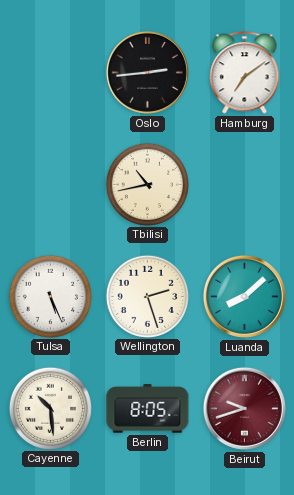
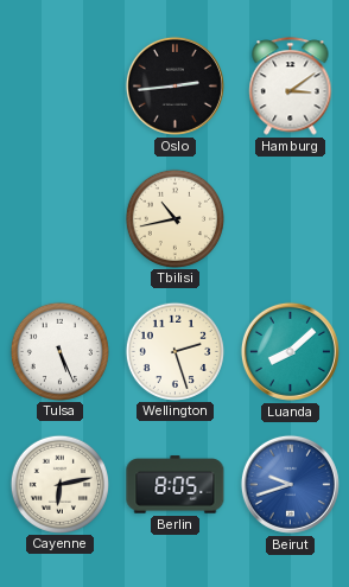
Hamburg: 7:09 -> 3:09 (291, 87)
Cayenne: 10:29 -> 6:13 (59, 484)
Beirut dial: burgundy -> blue (290, 484)
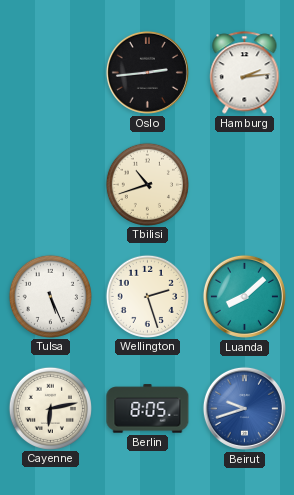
Hamburg: 3:09 -> 2:14 (245, 73)
Tbilisi: 10:43 -> 10:42 (147, 184)
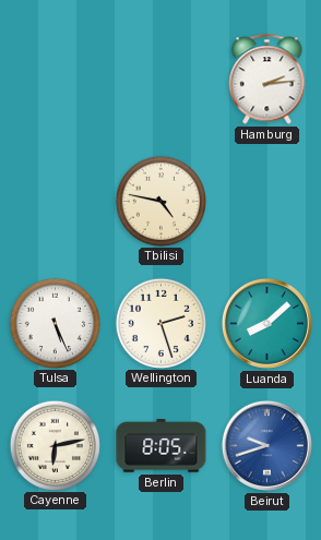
Oslo: 2:44 -> none (147, 72)
Tbilisi: 10:42 -> 4:47 (160, 201)
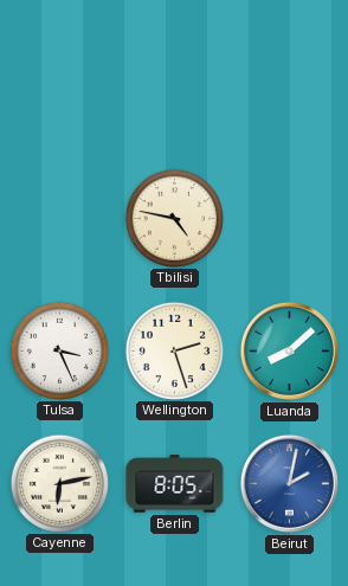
Hamburg: 2:14 -> none (267, 80)
Tulsa: 5:26 -> 3:26 (59, 350)
Beirut: 9:42 -> 2:02 (289, 483)
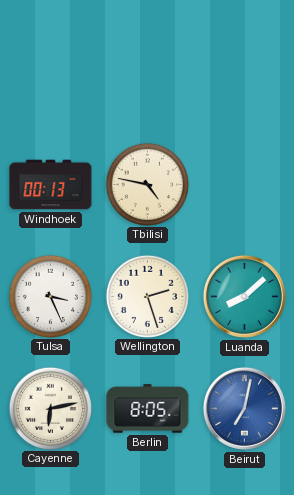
Windhoek: none -> 00:13 (51, 185)
Beirut: 2:02 -> 7:02 (244, 408)
